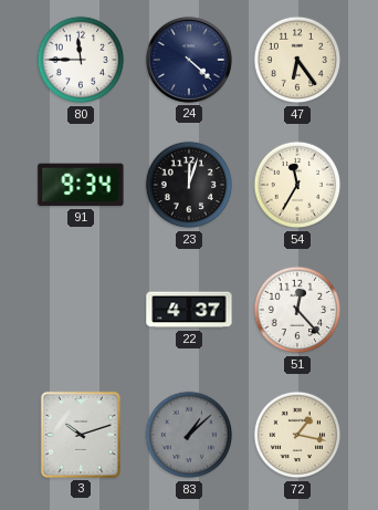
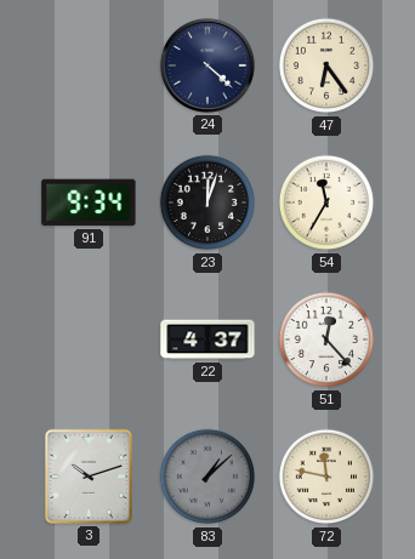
80: 11:45 -> none (81, 60)
72: 1:17 -> 11:47 (326, 477)
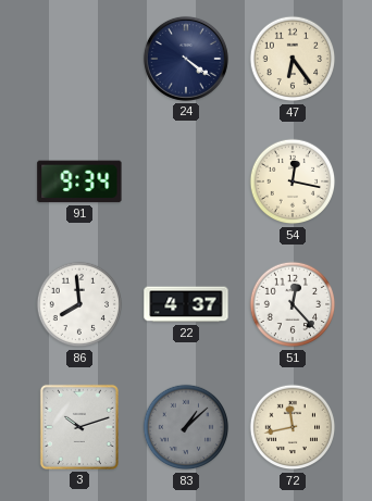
24: 4:22 -> 4:21 (186, 59)
23: 12:03 -> none (207, 203)
54: 11:35 -> 12:17 (293, 181)
86: none -> 7:59 (79, 304)
72: 11:47 -> 11:43 (293, 427)
